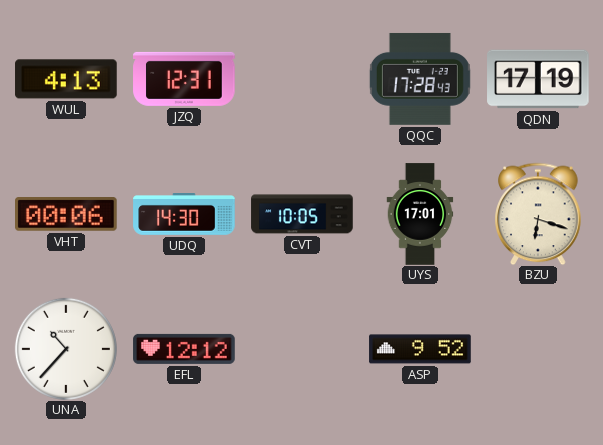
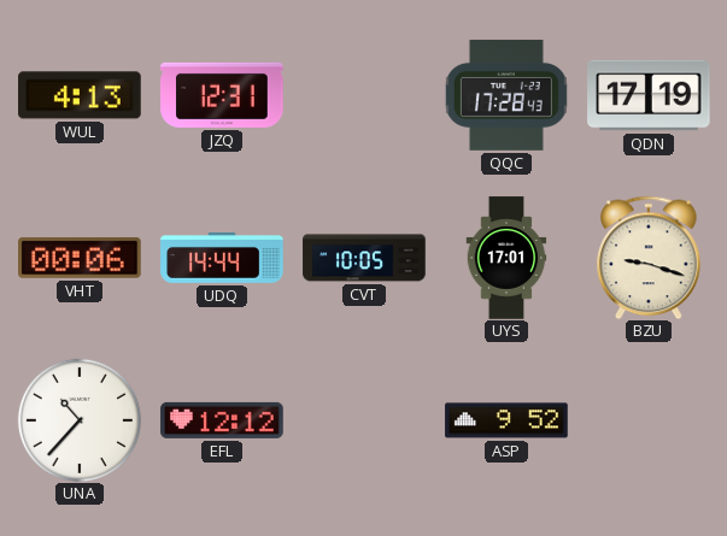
UDQ: 14:30 -> 14:44 (222, 259)
BZU: 6:18 -> 9:18 (649, 258)
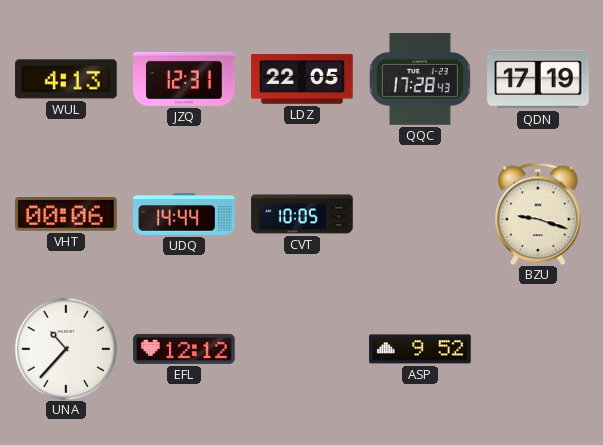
LDZ: none -> 22:05 (302, 79)
UYS: 17:01 -> none (506, 258)
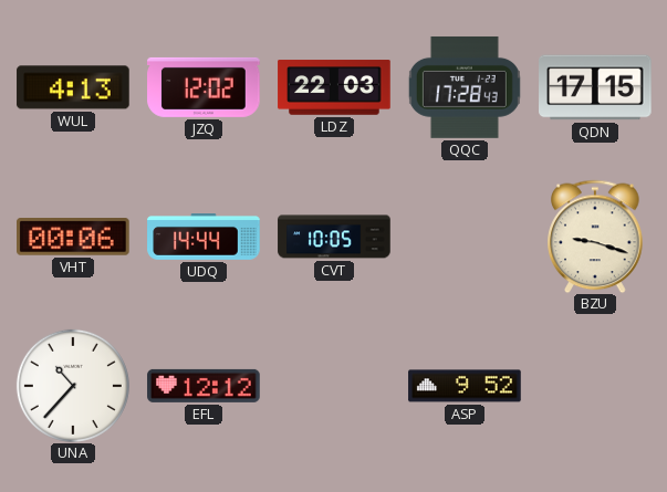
JZQ: 12:31 -> 12:02 (204, 87)
LDZ: 22:05 -> 22:03 (334, 87)
QDN: 17:19 -> 17:15 (595, 87)
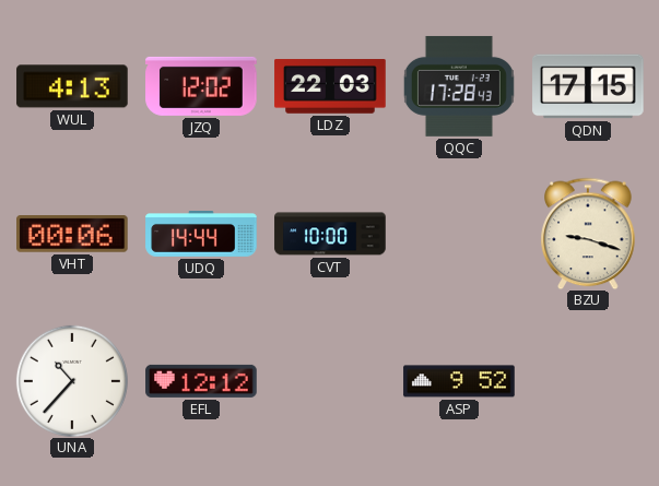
CVT: 10:05 -> 10:00 (330, 234)
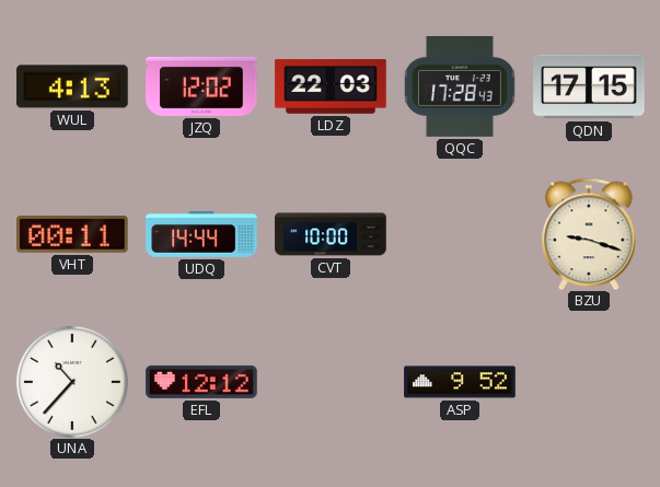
VHT: 00:06 -> 00:11 (72, 235)
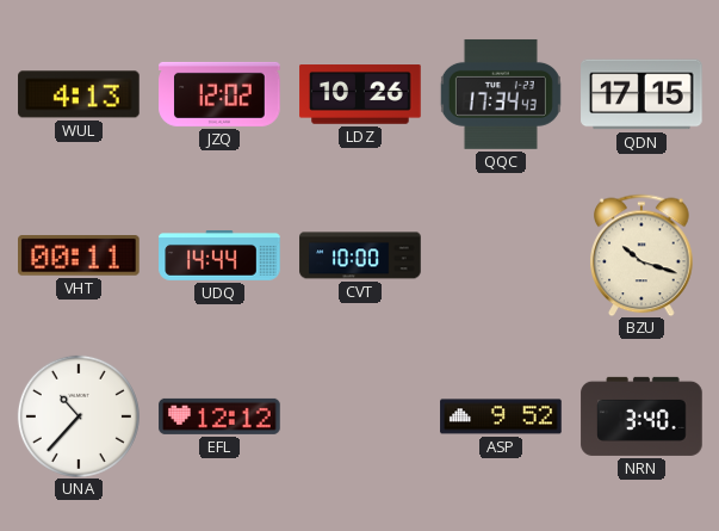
LDZ: 22:03 -> 10:26 (360, 94)
QQC: 17:28 -> 17:34 (501, 94)
BZU: 9:18 -> 10:18 (641, 255)
NRN: none -> 3:40 (641, 416)
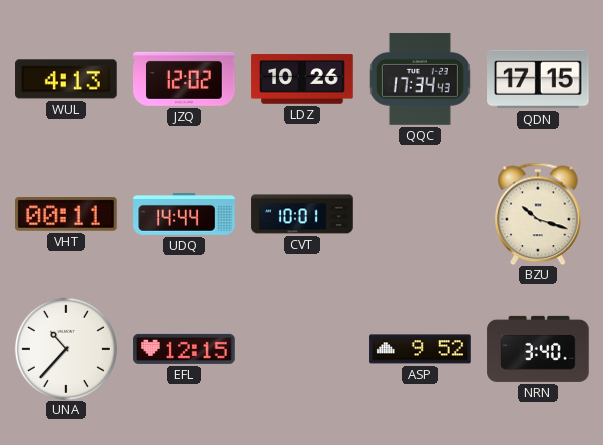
CVT: 10:00 -> 10:01 (302, 214)
EFL: 12:12 -> 12:15 (184, 349)
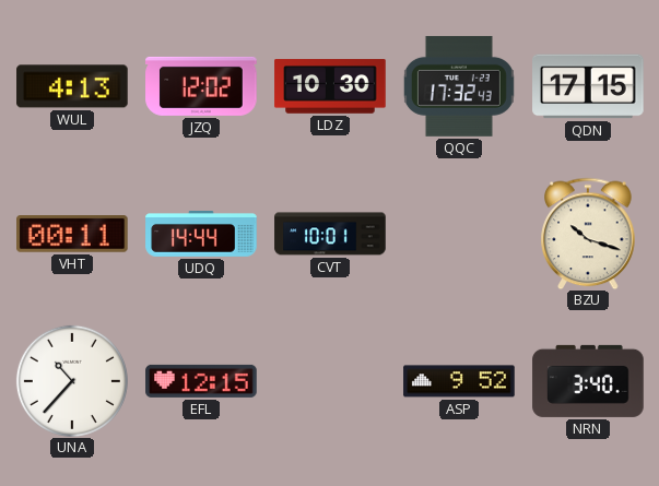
LDZ: 10:26 -> 10:30 (330, 86)
QQC: 17:34 -> 17:32 (459, 86)
